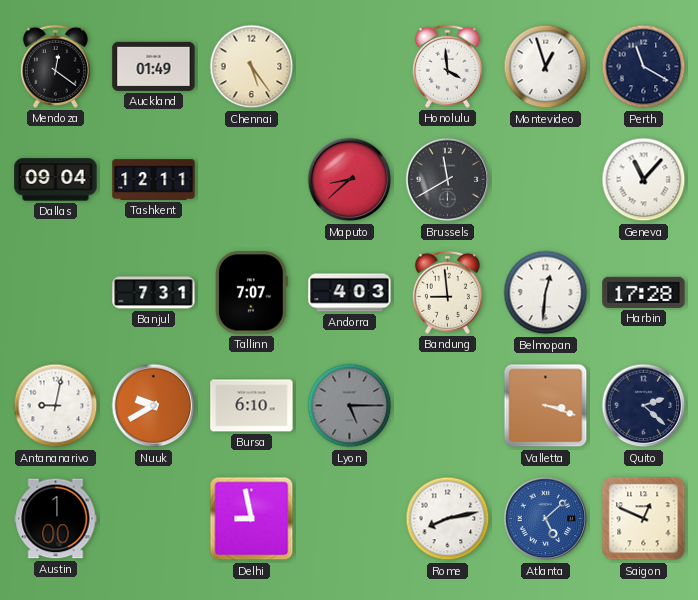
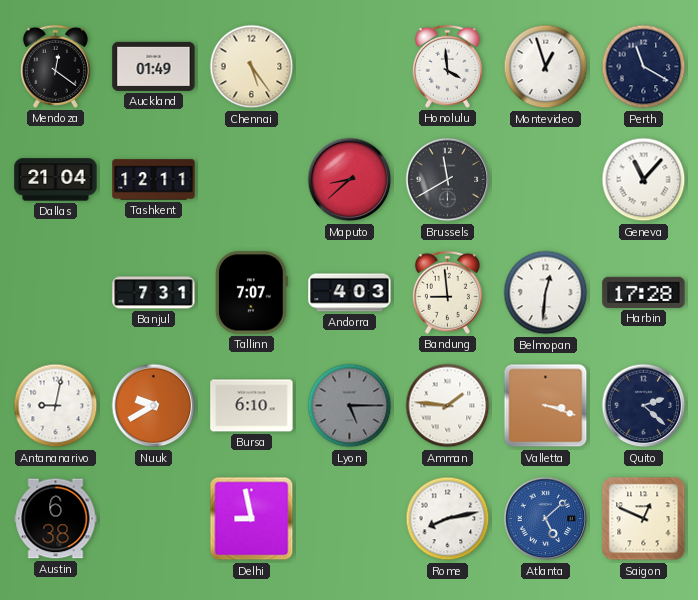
Dallas: 09:04 -> 21:04 (56, 180)
Amman: none -> 1:46 (448, 406)
Austin: 1:00 -> 6:38 (56, 519)
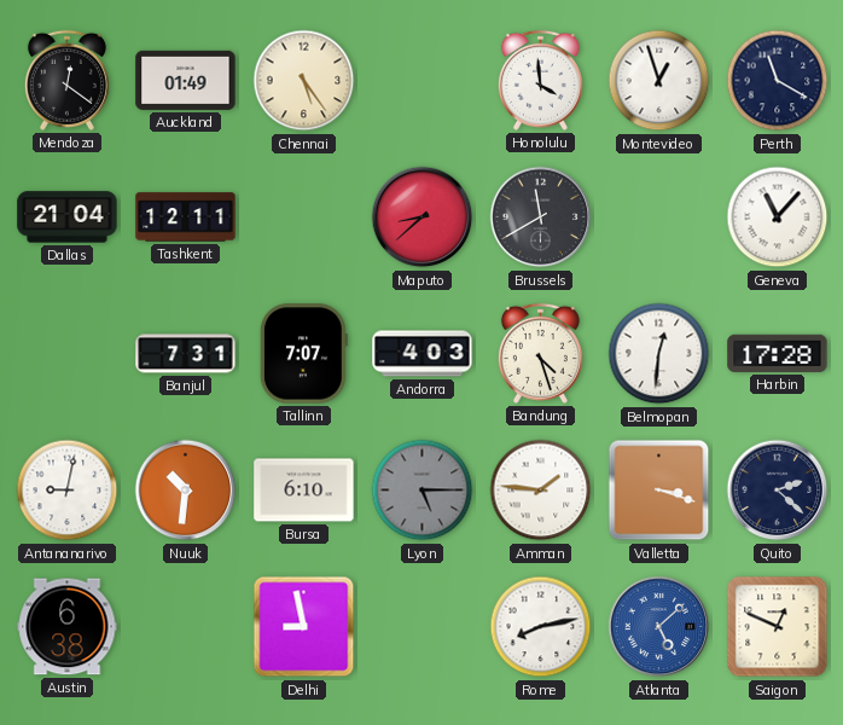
Bandung: 8:59 -> 4:27 (540, 353)
Nuuk: 9:40 -> 10:31 (186, 491)
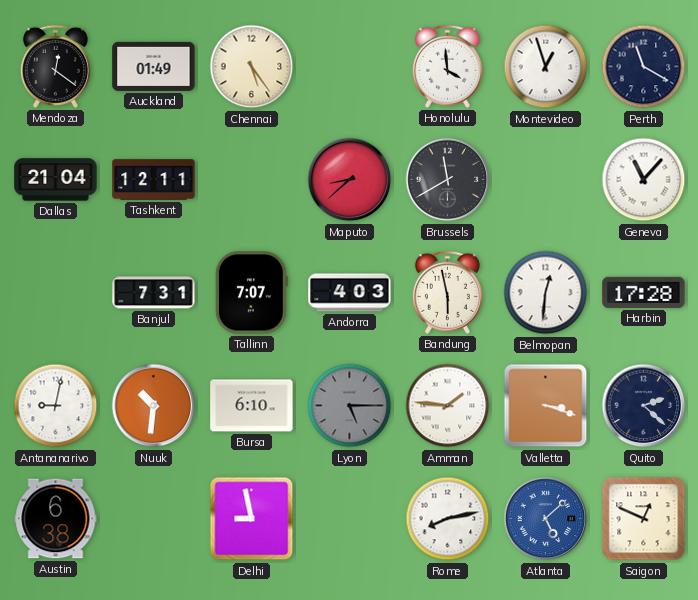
Bandung: 4:27 -> 5:58 (447, 292)
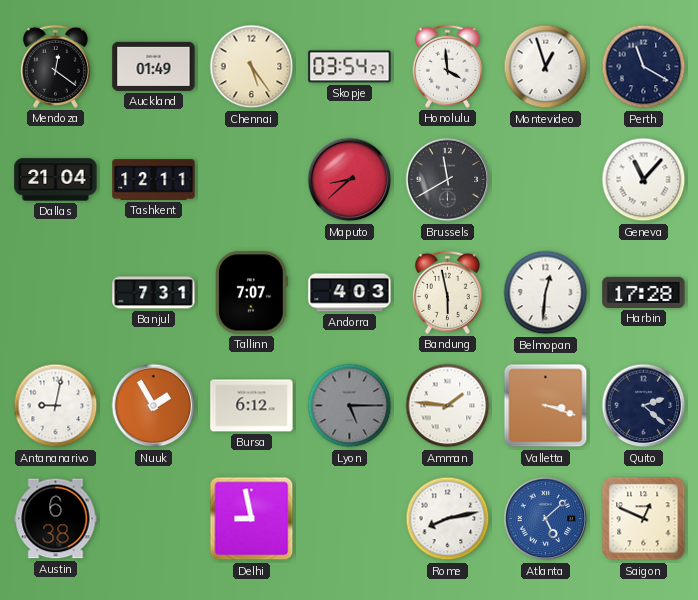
Skopje: none -> 03:54 (350, 67)
Nuuk: 10:31 -> 1:55 (154, 406)
Bursa: 6:10 -> 6:12 (252, 406)
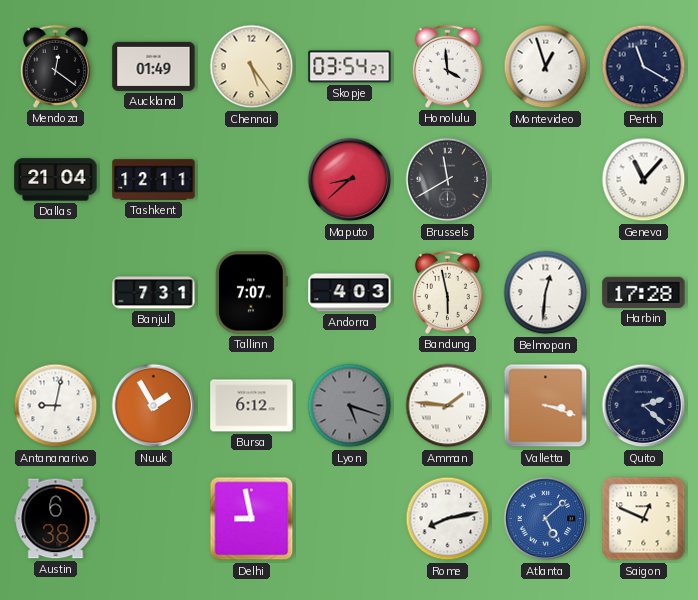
Lyon: 5:15 -> 5:18 (350, 406)
